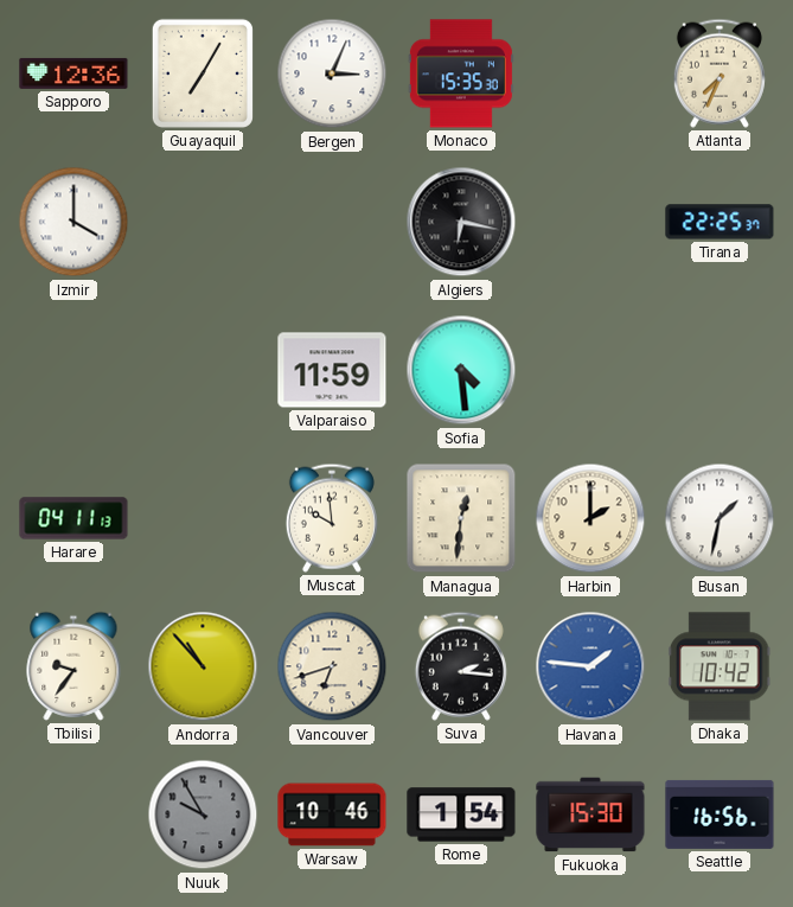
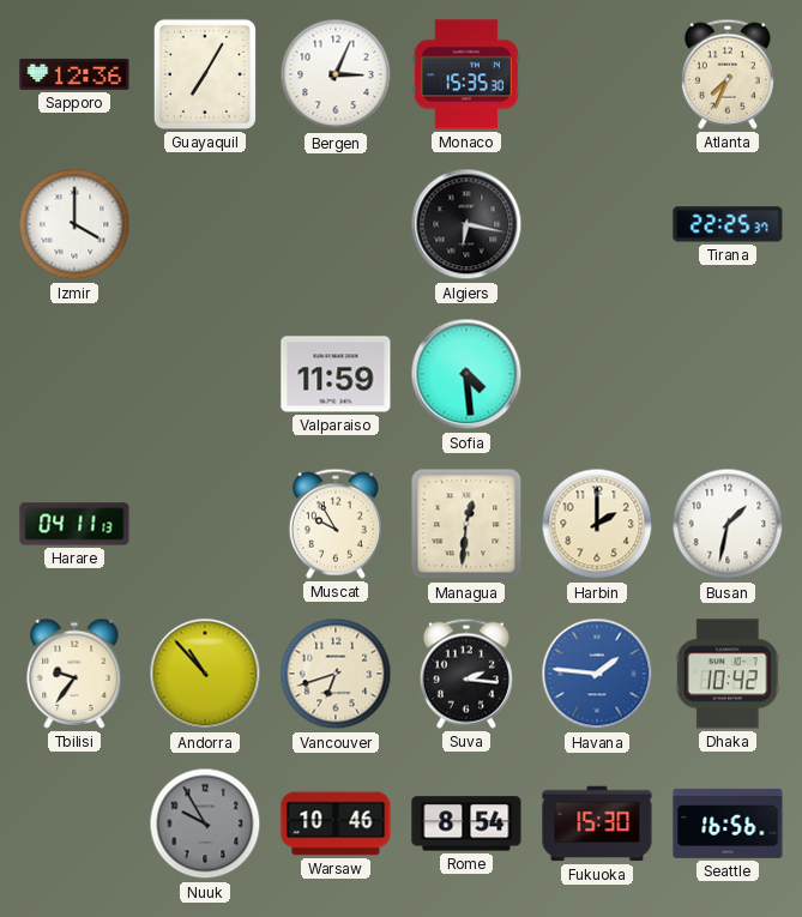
Muscat: 9:59 -> 9:55 (336, 524)
Rome: 1:54 -> 8:54 (466, 824)
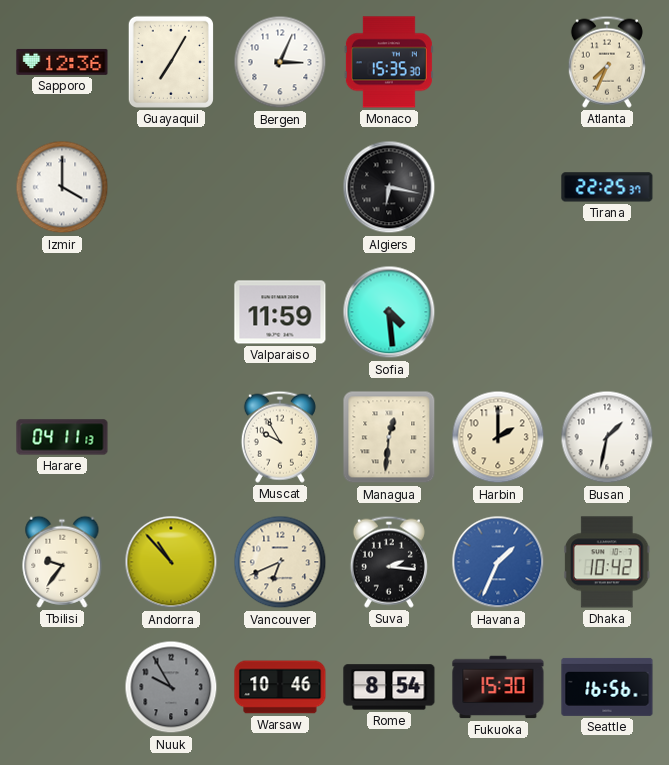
Vancouver: 6:42 -> 6:41 (280, 562)
Havana: 1:46 -> 1:34 (498, 562)
